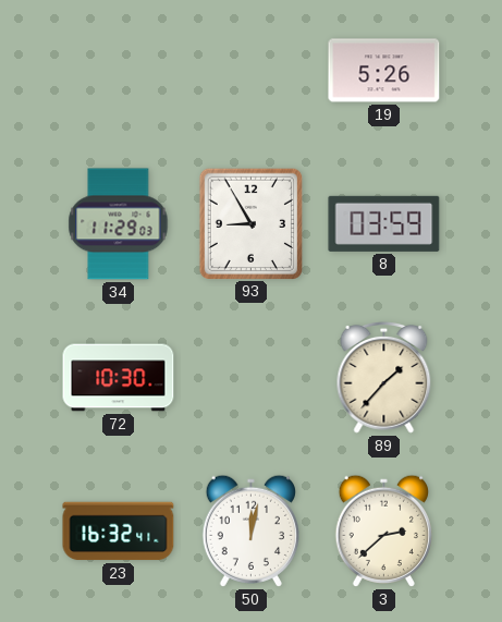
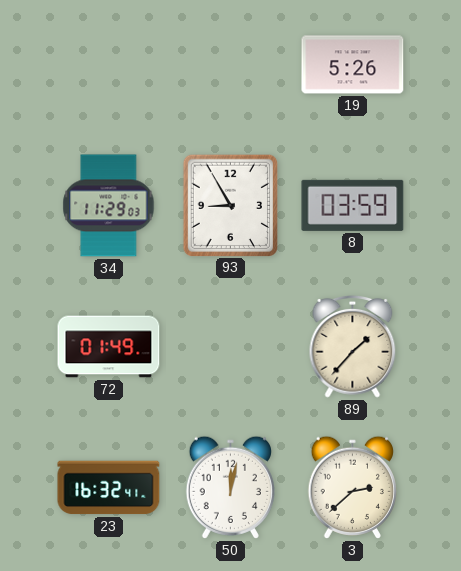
72: 10:30 -> 01:49 (109, 347)
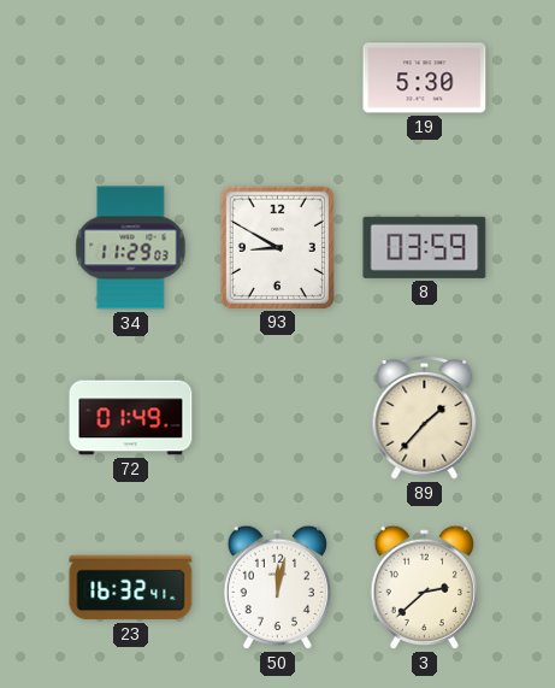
19: 5:26 -> 5:30 (425, 78)
93: 8:55 -> 8:50 (277, 247)
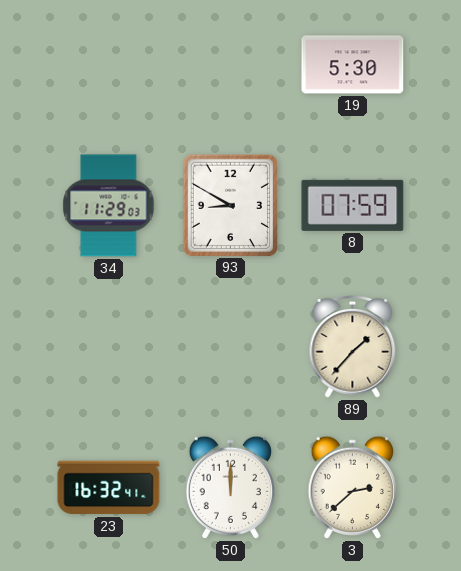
8: 03:59 -> 07:59 (353, 205)
72: 01:49 -> none (131, 418)
50: 12:02 -> 12:00 (230, 487)
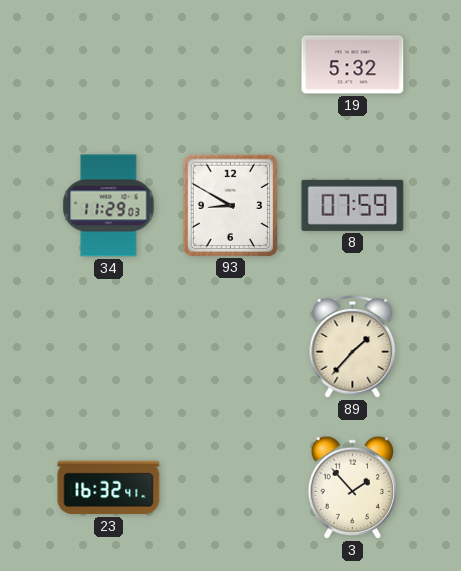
19: 5:30 -> 5:32 (353, 65)
50: 12:00 -> none (230, 487)
3: 2:38 -> 1:53 (352, 487)
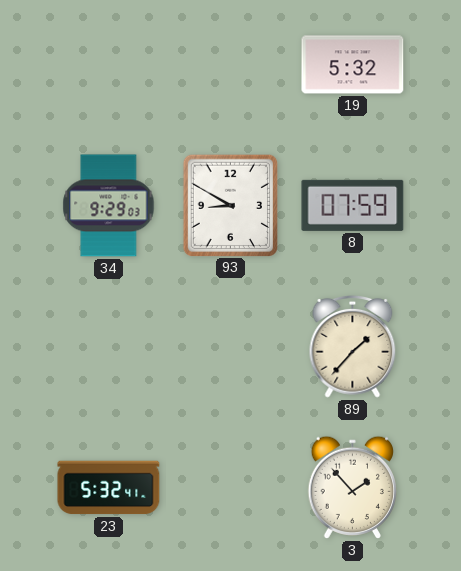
34: 11:29 -> 9:29 (109, 206)
23: 16:32 -> 5:32 (109, 488)
